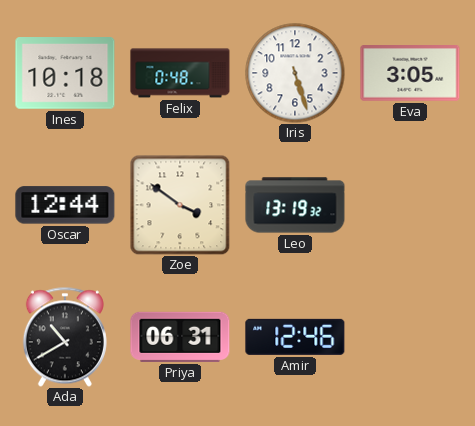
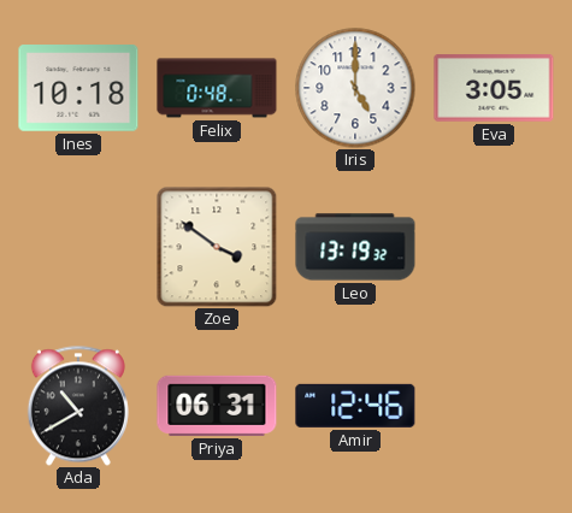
Iris: 5:27 -> 5:00 (355, 88)
Oscar: 12:44 -> none (65, 205)
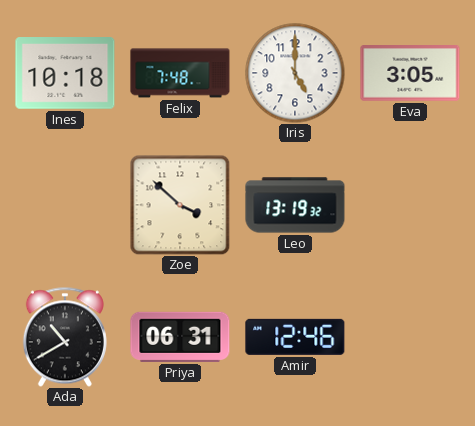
Felix: 0:48 -> 7:48 (180, 73)
Zoe: 3:51 -> 3:52 (180, 205)
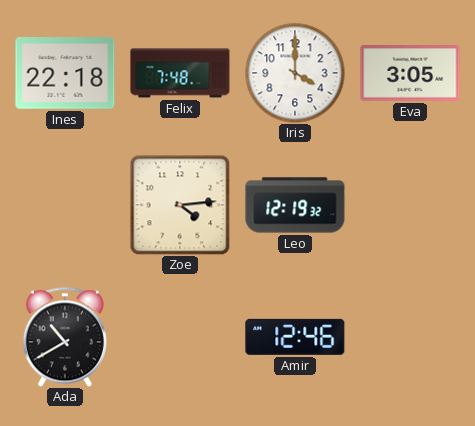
Ines: 10:18 -> 22:18 (65, 74)
Iris: 5:00 -> 4:00 (295, 73)
Zoe: 3:52 -> 4:14 (180, 205)
Leo: 13:19 -> 12:19 (295, 205)
Priya: 06:31 -> none (180, 337)
